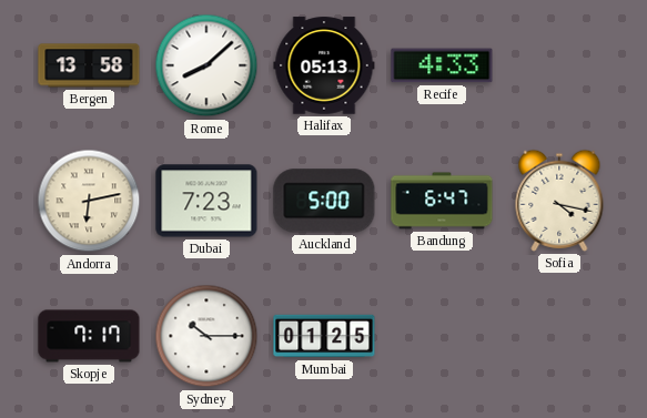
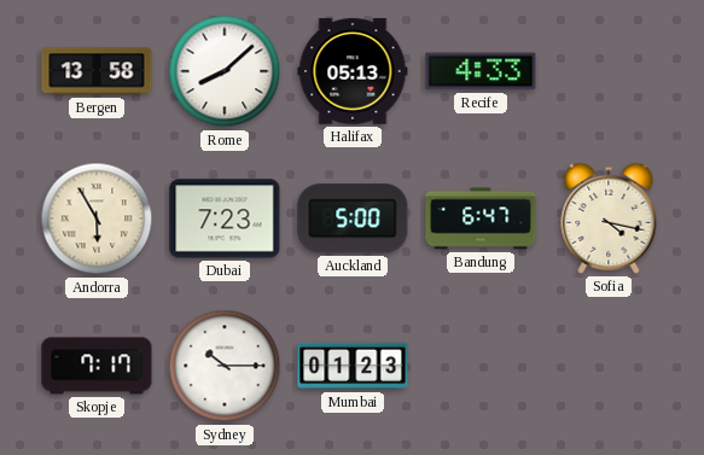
Andorra: 6:13 -> 5:55 (97, 218)
Mumbai: 01:25 -> 01:23 (353, 366)
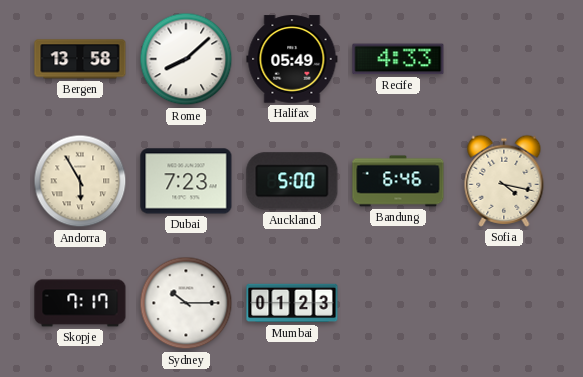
Halifax: 05:13 -> 05:49 (292, 59)
Bandung: 6:47 -> 6:46 (398, 181)
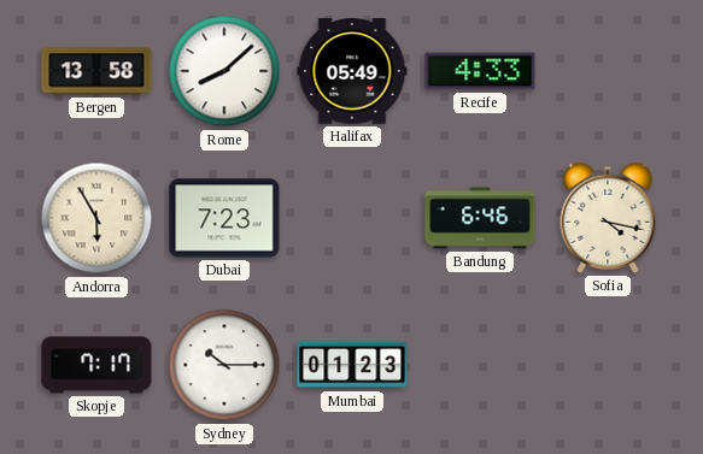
Auckland: 5:00 -> none (292, 181)
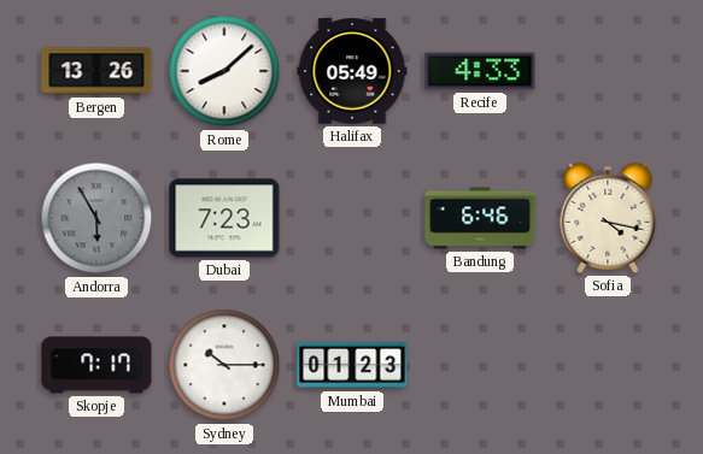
Bergen: 13:58 -> 13:26 (96, 71)
Andorra dial: cream -> grey (96, 218)
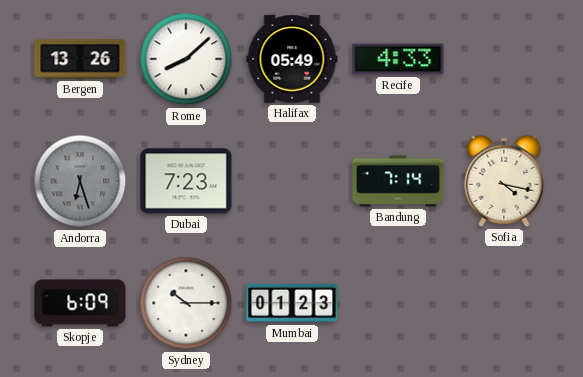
Andorra: 5:55 -> 6:27 (80, 181)
Bandung: 6:46 -> 7:14 (398, 181)
Skopje: 7:17 -> 6:09 (80, 303)
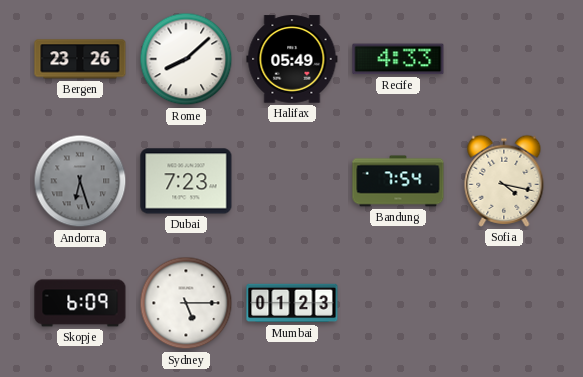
Bergen: 13:26 -> 23:26 (80, 59)
Bandung: 7:14 -> 7:54 (398, 181)
Sydney: 10:15 -> 5:15 (186, 303)
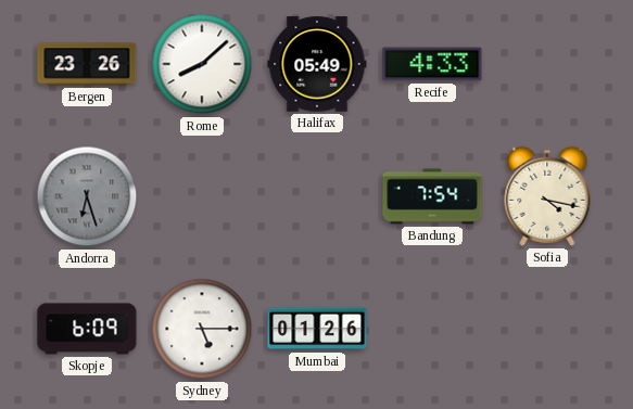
Dubai: 7:23 -> none (186, 181)
Mumbai: 01:23 -> 01:26 (317, 329)
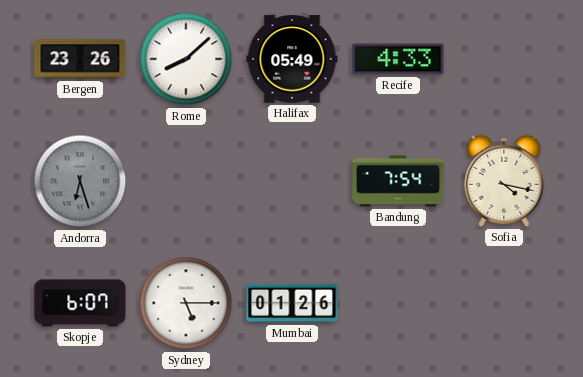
Skopje: 6:09 -> 6:07 (80, 303)
